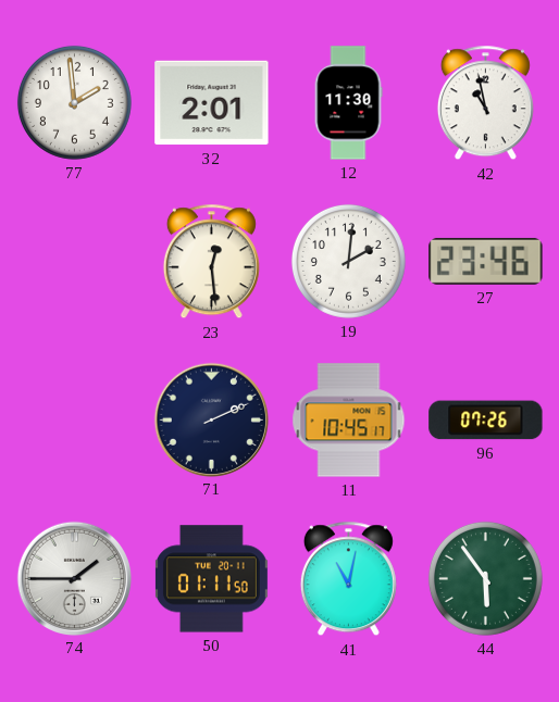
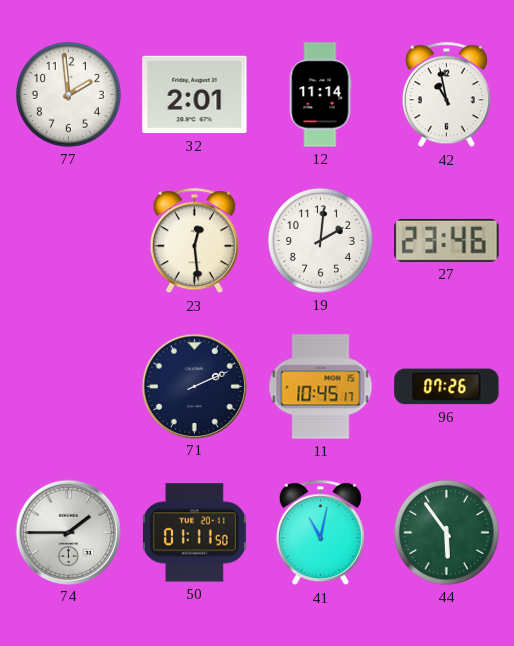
12: 11:30 -> 11:14 (320, 95)
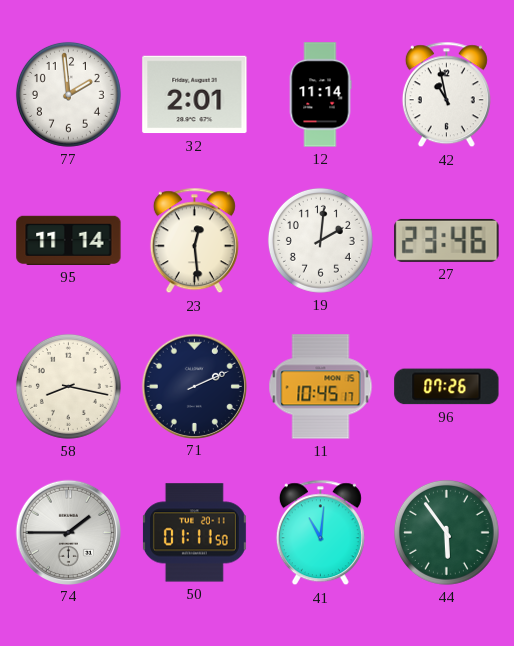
95: none -> 11:14 (69, 240)
58: none -> 8:17 (68, 386)
41: 11:02 -> 11:01 (320, 533)
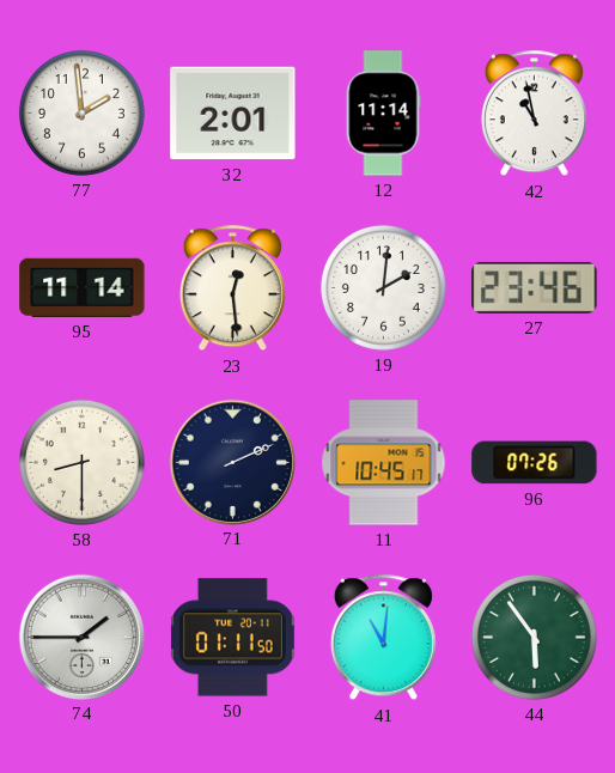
58: 8:17 -> 8:30 (81, 462)
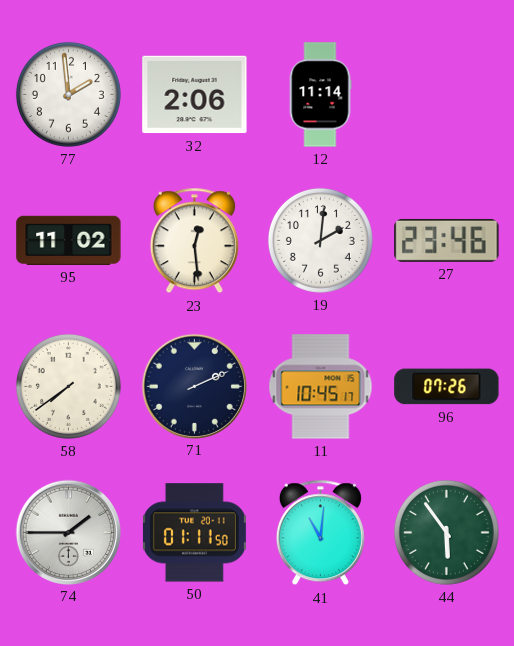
32: 2:01 -> 2:06 (195, 95)
42: 10:58 -> none (534, 114)
95: 11:14 -> 11:02 (69, 240)
58: 8:30 -> 7:39 (68, 386)
